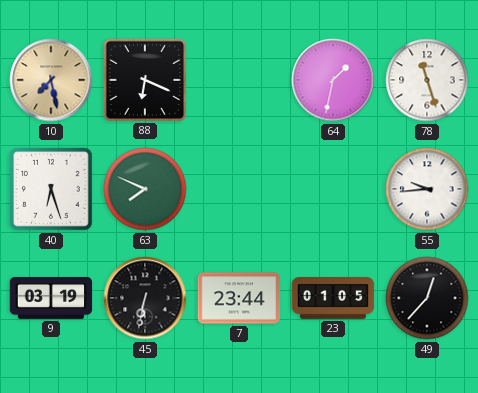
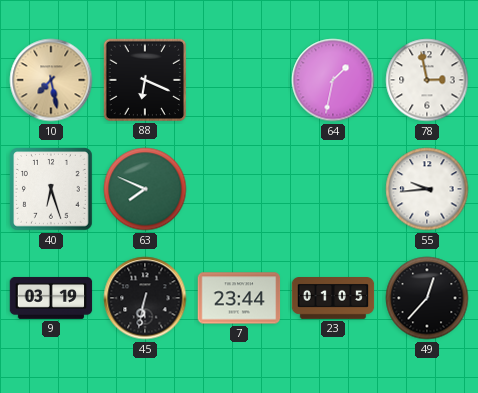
78: 11:27 -> 2:58 (427, 80)
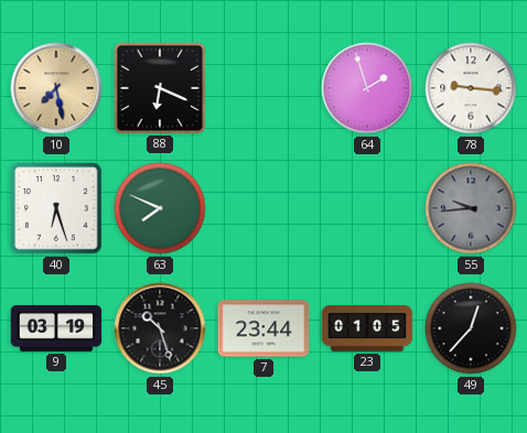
64: 1:32 -> 1:57 (367, 88)
78: 2:58 -> 9:16 (471, 88)
55 dial: white -> grey (471, 208)
45: 6:32 -> 10:27 (160, 328)
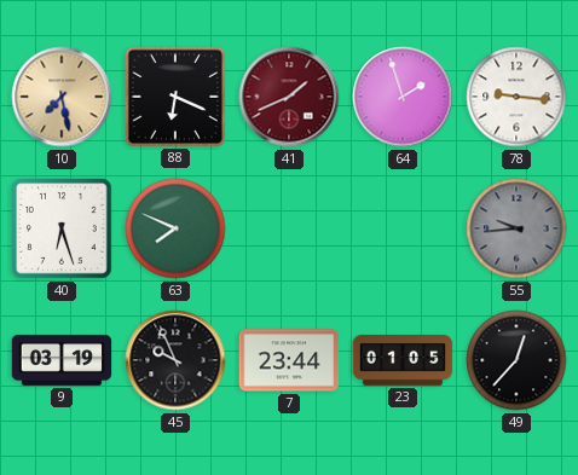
41: none -> 1:41 (289, 97)
45: 10:27 -> 9:56 (175, 360)
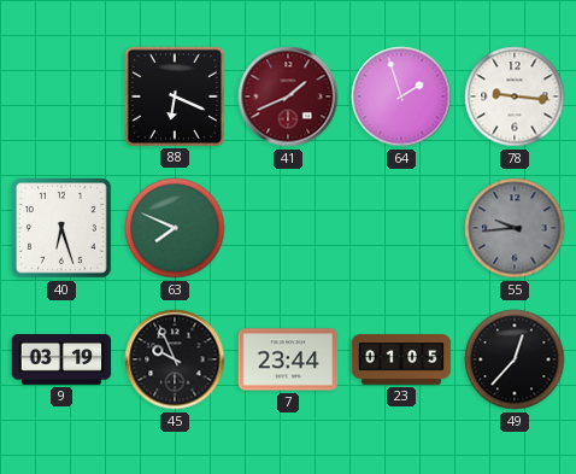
10: 7:28 -> none (62, 97)
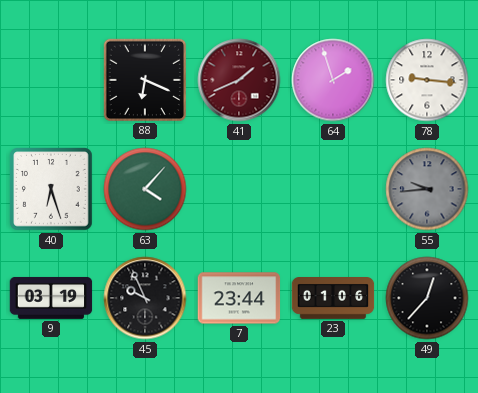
63: 7:49 -> 4:07 (145, 189)
23: 01:05 -> 01:06 (333, 299)
